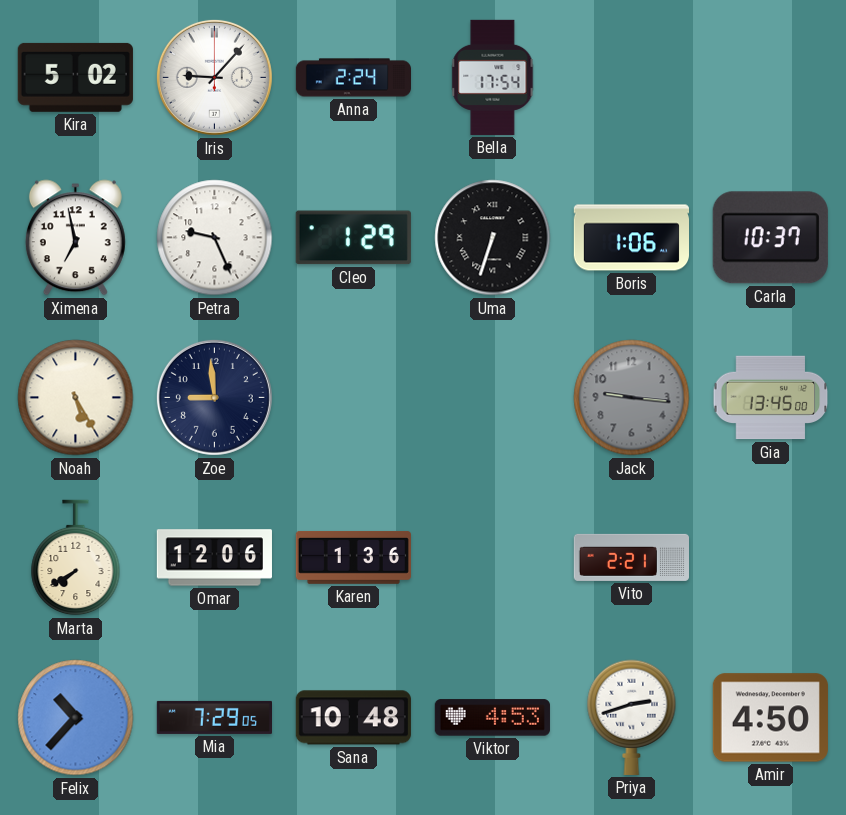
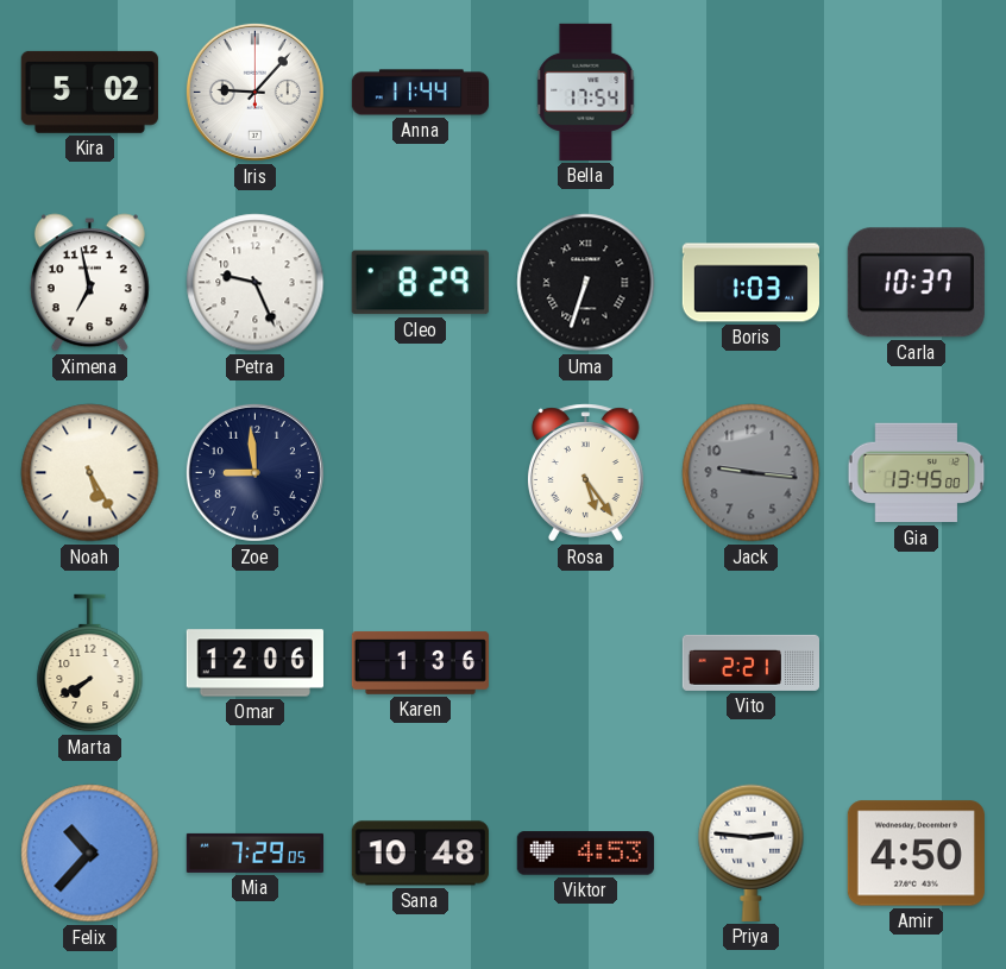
Anna: 2:24 -> 11:44 (420, 93)
Cleo: 1:29 -> 8:29 (420, 283)
Boris: 1:06 -> 1:03 (750, 283)
Rosa: none -> 5:24 (585, 473)
Priya: 2:42 -> 2:46 (752, 852)
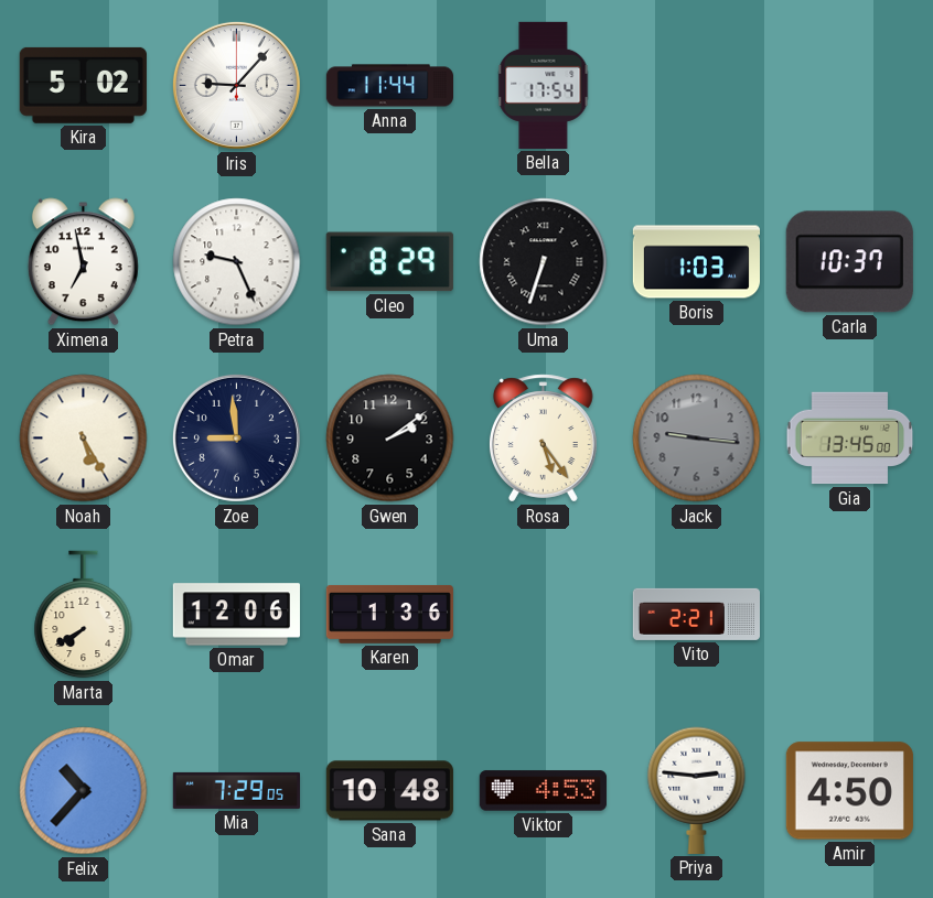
Gwen: none -> 2:09 (390, 439)
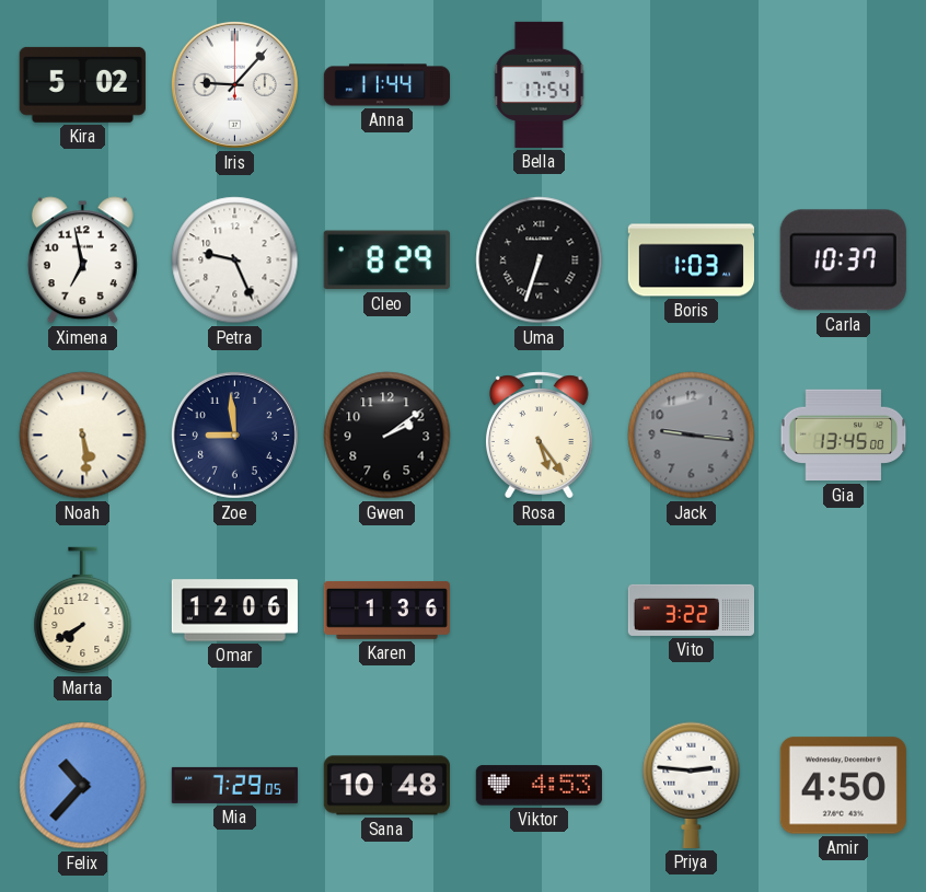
Noah: 5:25 -> 5:29 (83, 436)
Vito: 2:21 -> 3:22 (691, 610)
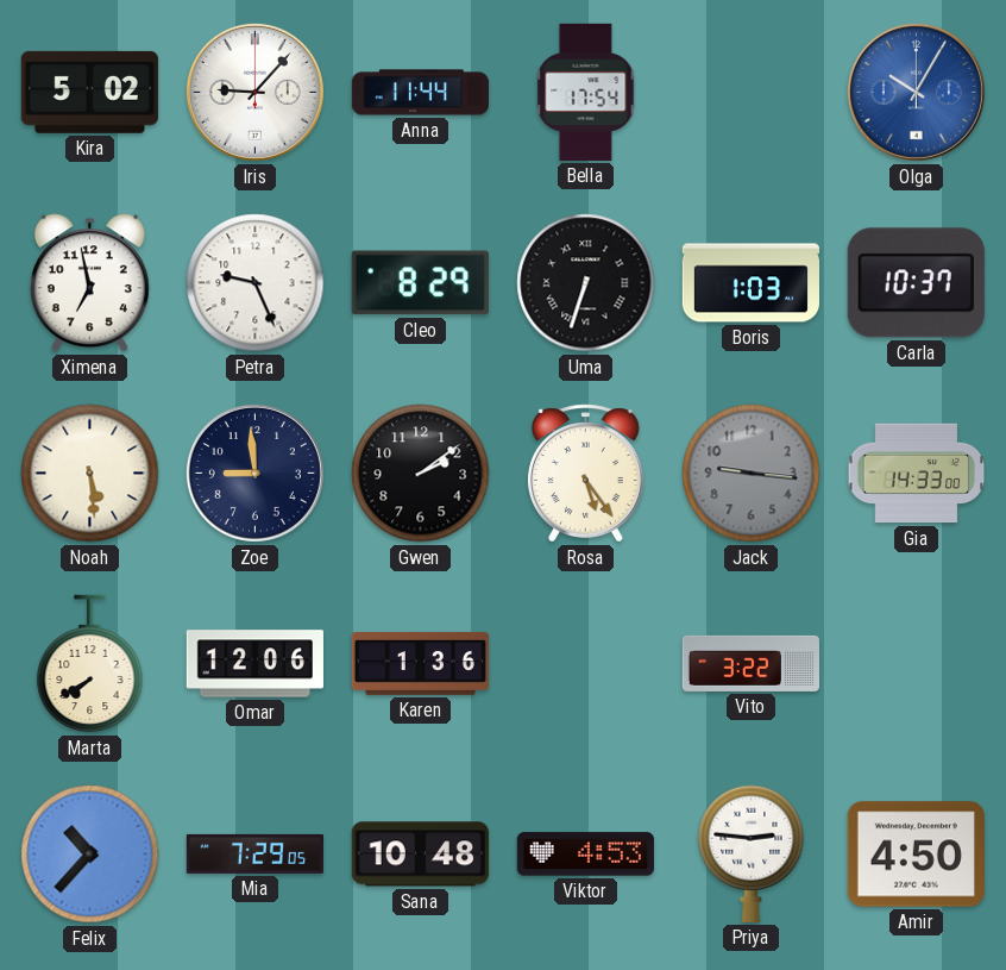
Olga: none -> 10:05 (916, 92)
Gia: 13:45 -> 14:33 (917, 474)
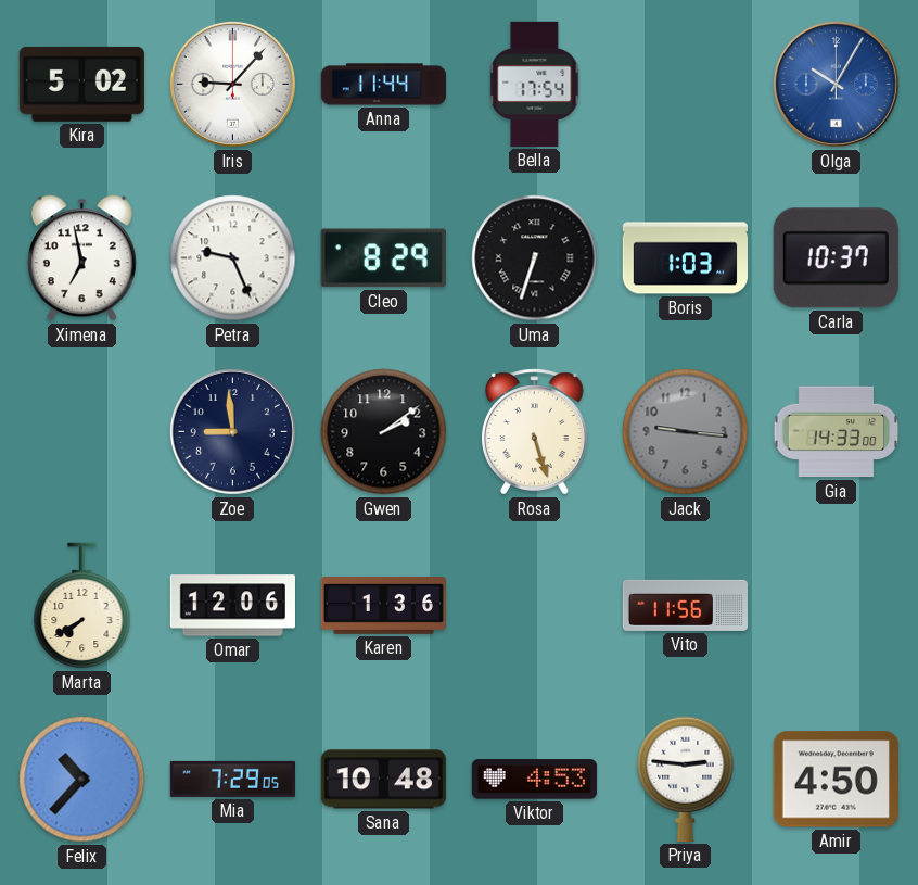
Noah: 5:29 -> none (90, 474)
Rosa: 5:24 -> 5:27 (534, 432)
Vito: 3:22 -> 11:56 (685, 605)
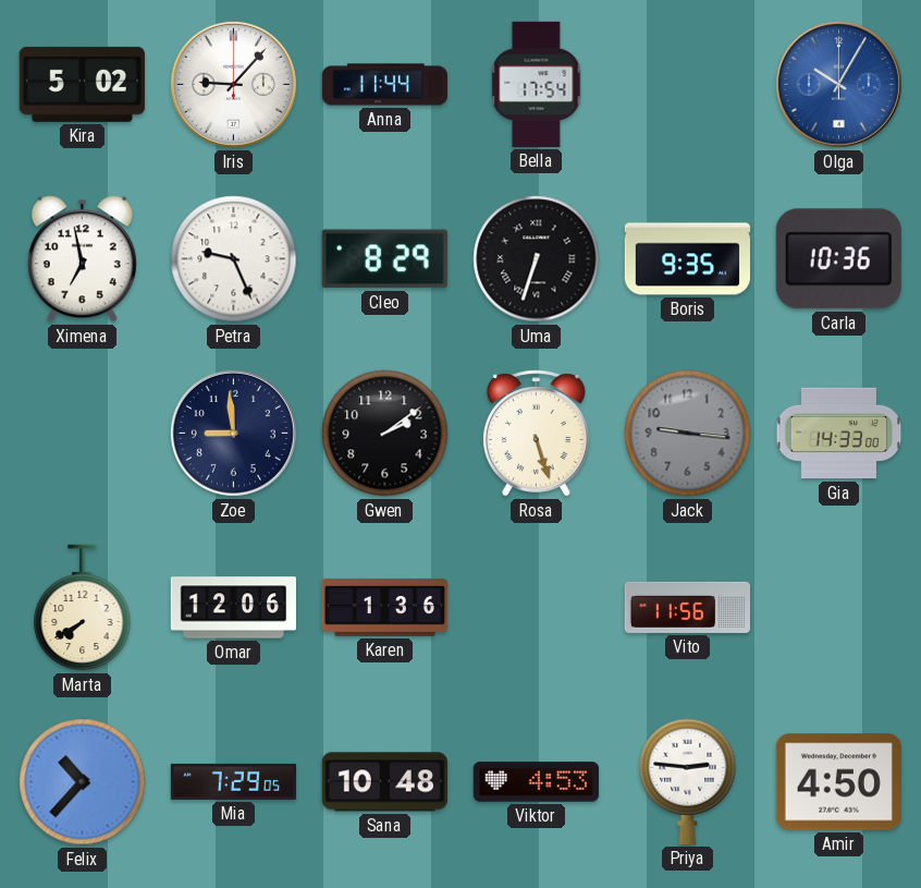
Boris: 1:03 -> 9:35 (687, 259)
Carla: 10:37 -> 10:36 (838, 259)
